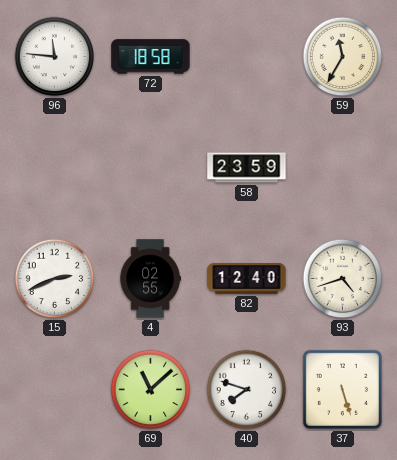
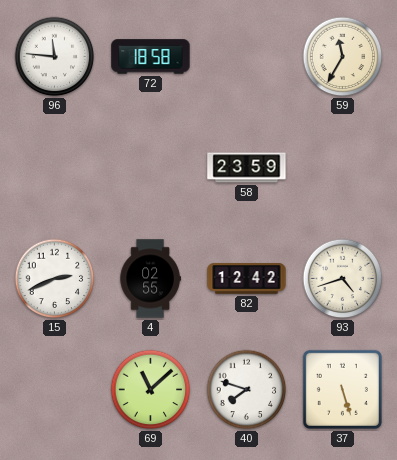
82: 12:40 -> 12:42 (247, 279)
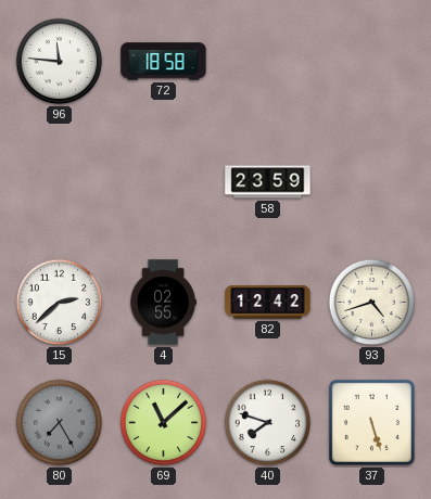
59: 11:35 -> none (343, 57)
15: 2:41 -> 2:38 (60, 303)
80: none -> 7:25 (60, 423)
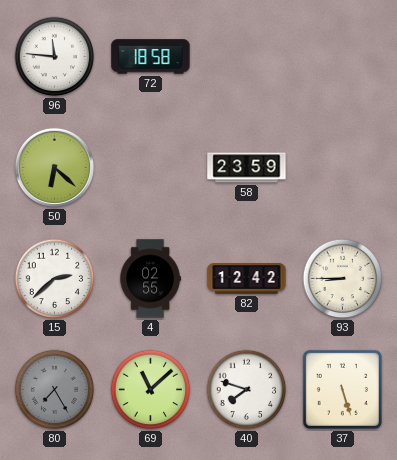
50: none -> 6:22 (54, 167)
93: 4:42 -> 8:45 (343, 279)
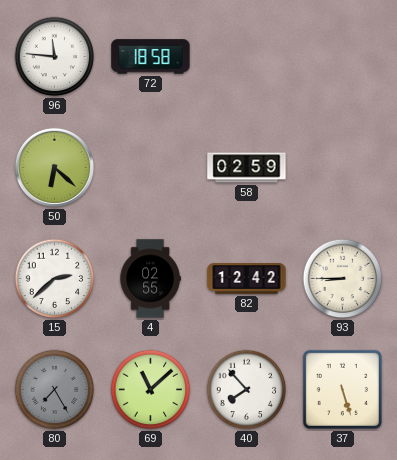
58: 23:59 -> 02:59 (247, 168)
40: 7:48 -> 7:53 (247, 390)
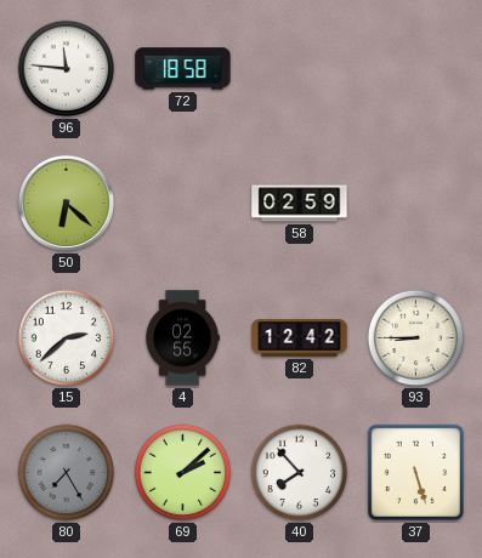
69: 11:08 -> 2:08 (183, 473)
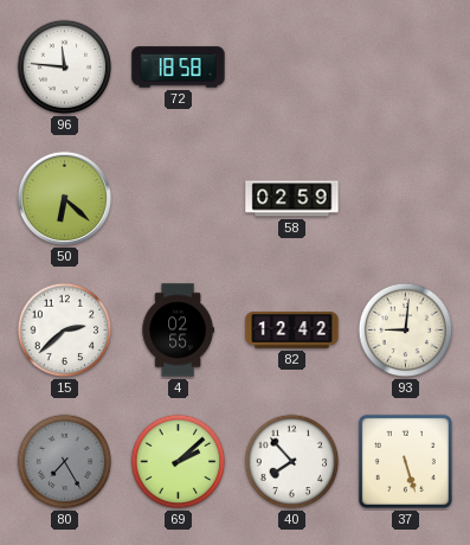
93: 8:45 -> 9:01 (406, 331)
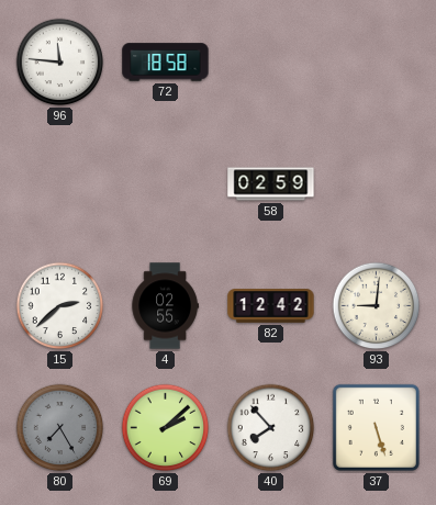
50: 6:22 -> none (64, 198)
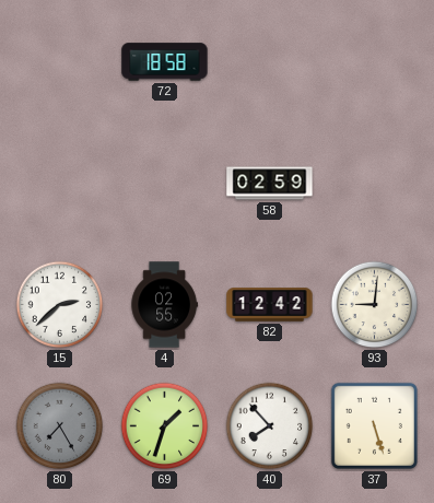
96: 11:46 -> none (60, 63)
69: 2:08 -> 1:33 (165, 426)
